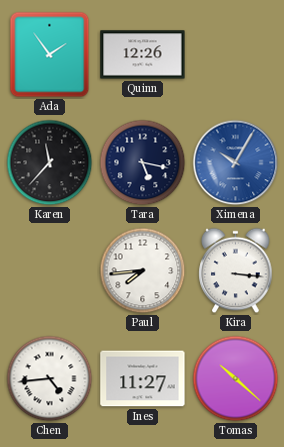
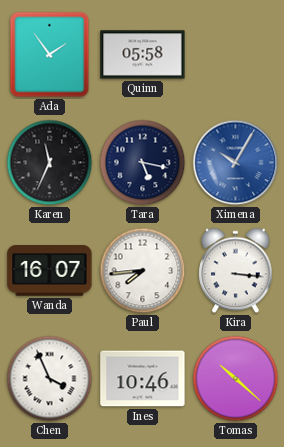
Quinn: 12:26 -> 05:58 (143, 55)
Karen: 11:37 -> 11:34 (50, 163)
Wanda: none -> 16:07 (50, 271)
Chen: 4:44 -> 3:56 (50, 379)
Ines: 11:27 -> 10:46 (143, 379)
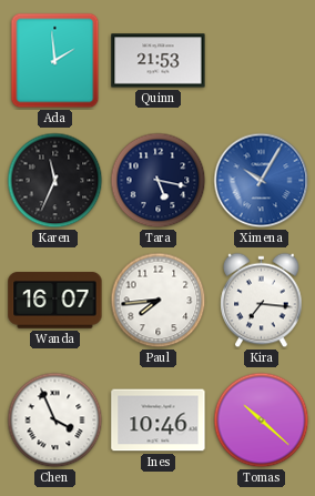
Ada: 1:54 -> 1:59 (55, 61)
Quinn: 05:58 -> 21:53 (159, 61)
Kira: 3:16 -> 7:16 (262, 301)
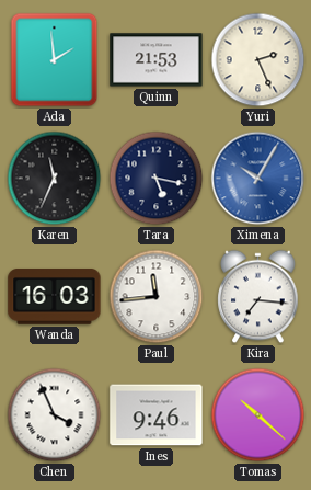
Yuri: none -> 2:26 (258, 60)
Wanda: 16:07 -> 16:03 (55, 297)
Paul: 7:44 -> 11:44 (157, 297)
Ines: 10:46 -> 9:46 (157, 415)
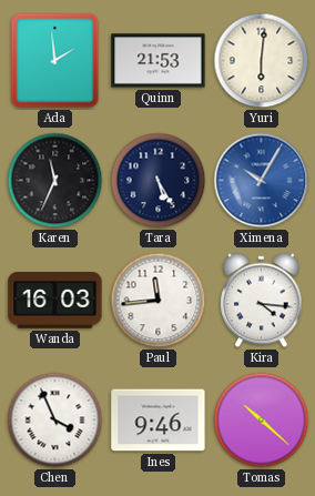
Yuri: 2:26 -> 6:01 (262, 61)
Tara: 5:17 -> 5:25 (159, 181)
Kira: 7:16 -> 4:16 (262, 301)
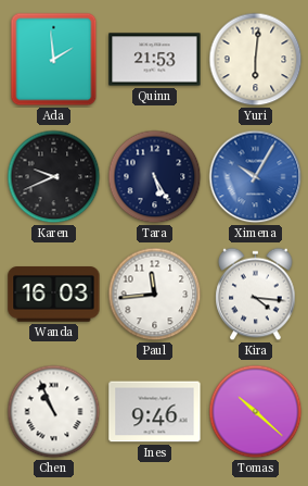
Karen: 11:34 -> 9:41 (54, 177)
Chen: 3:56 -> 10:56 (54, 412)
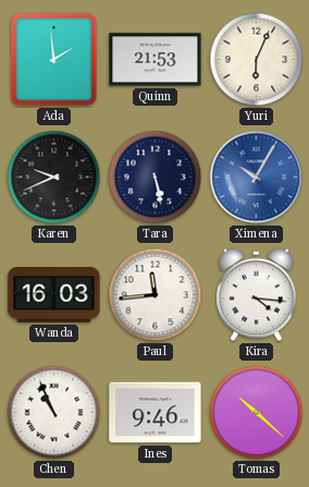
Yuri: 6:01 -> 6:04 (257, 60)
Tara: 5:25 -> 5:28 (156, 178)
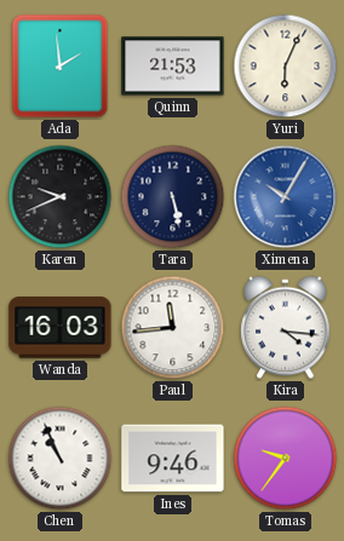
Tomas: 10:22 -> 9:36 (286, 459)
